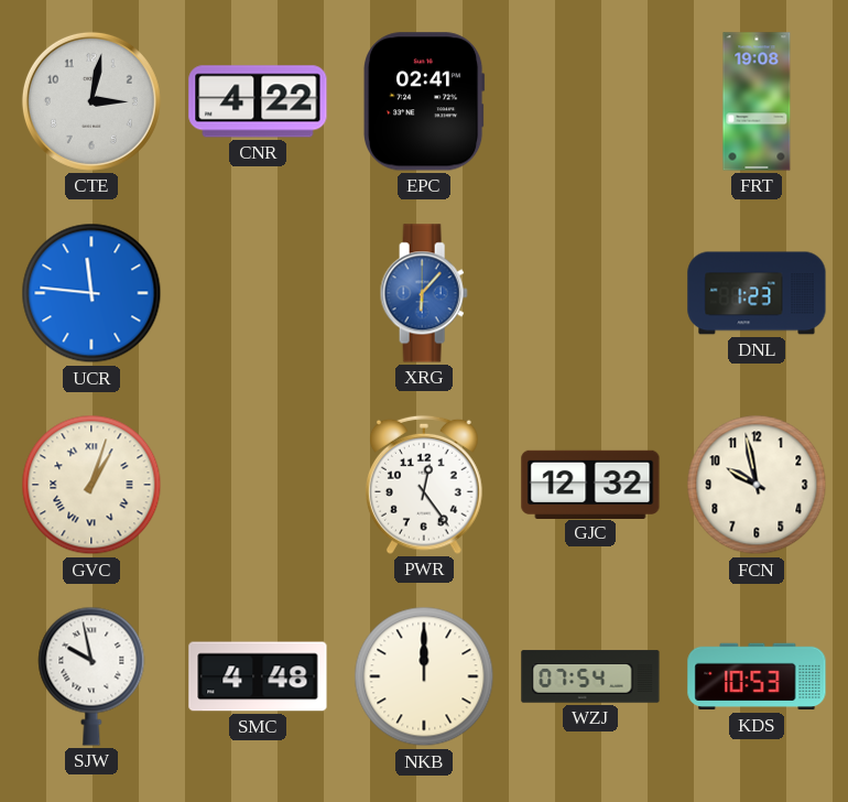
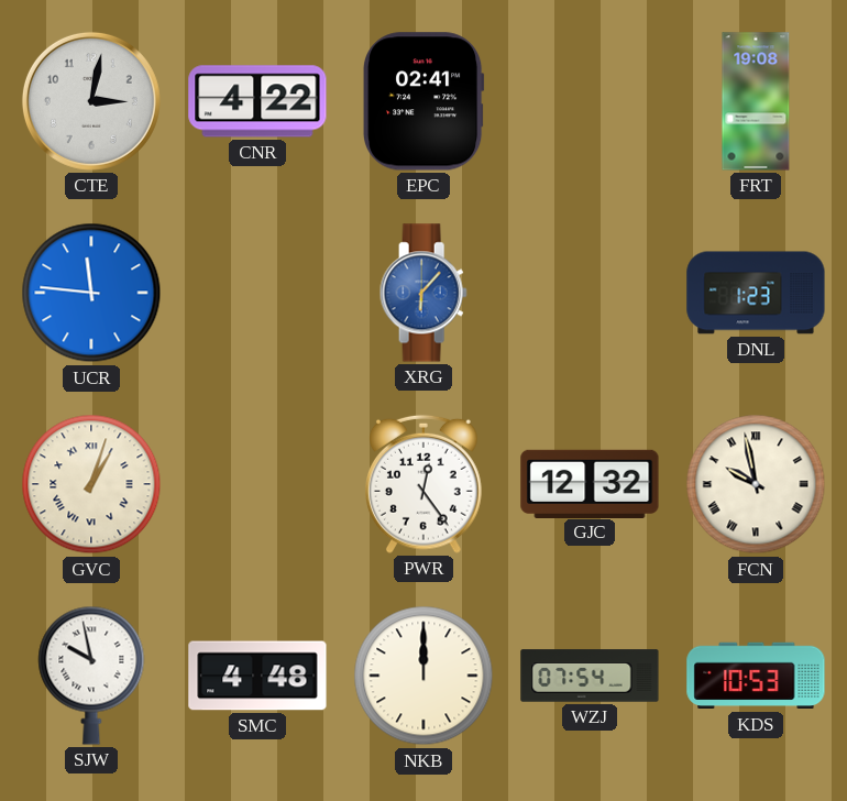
FCN numerals: Arabic -> Roman (756, 484)
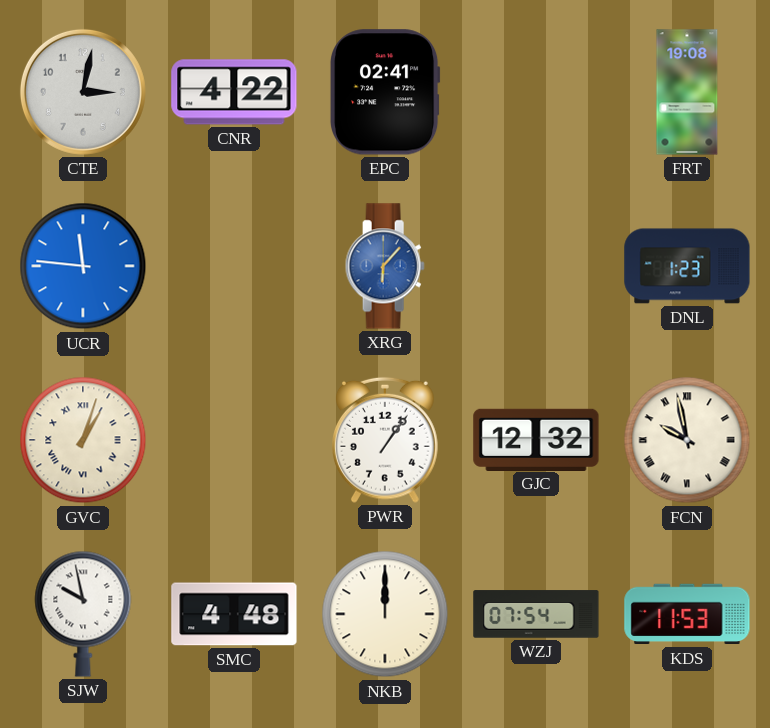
PWR: 12:24 -> 1:06 (386, 440)
KDS: 10:53 -> 11:53 (687, 614)
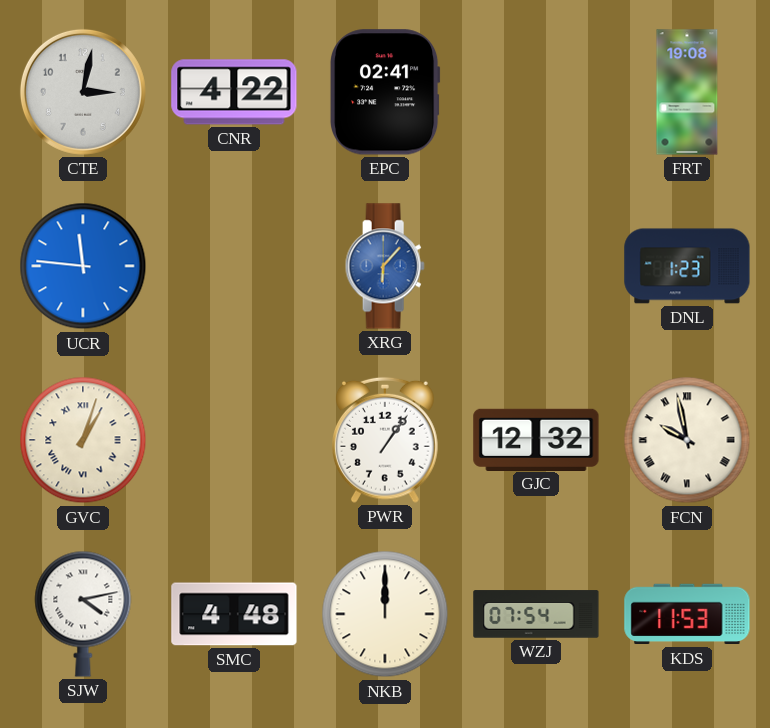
SJW: 9:58 -> 4:13 (83, 614)
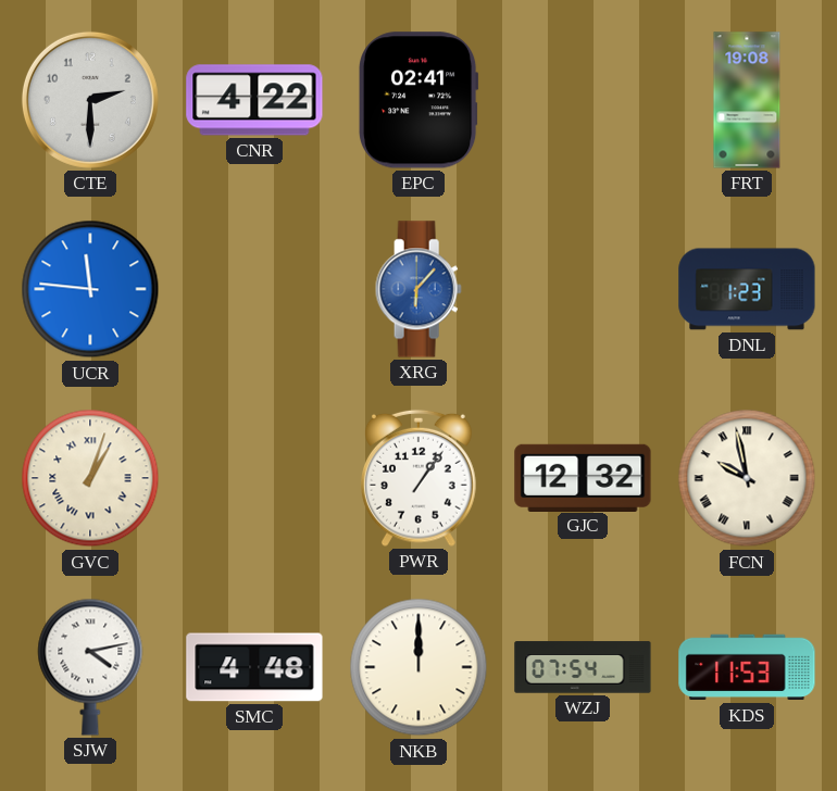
CTE: 3:02 -> 2:30 (90, 100)
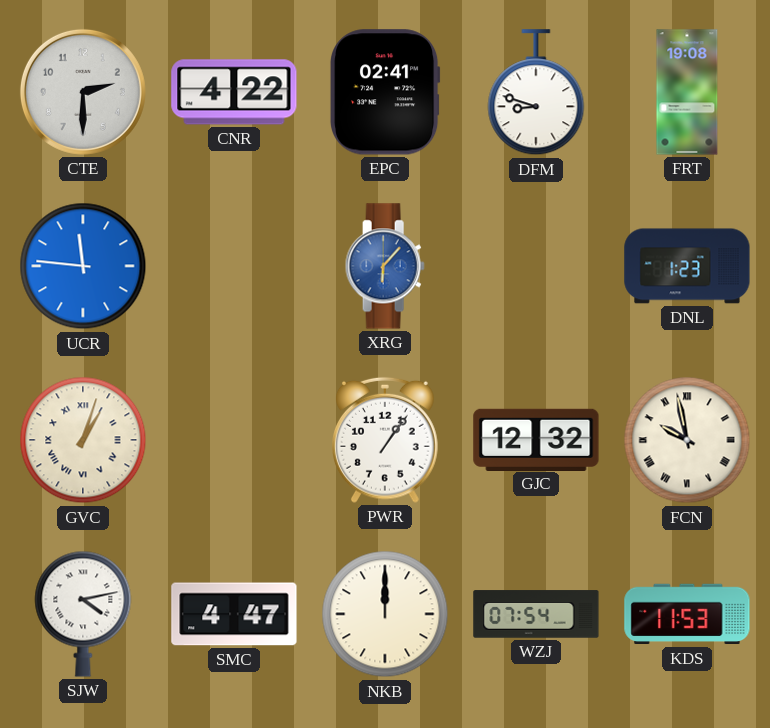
DFM: none -> 8:48 (536, 93)
SMC: 4:48 -> 4:47 (234, 614)
